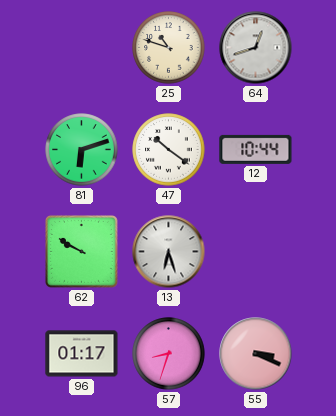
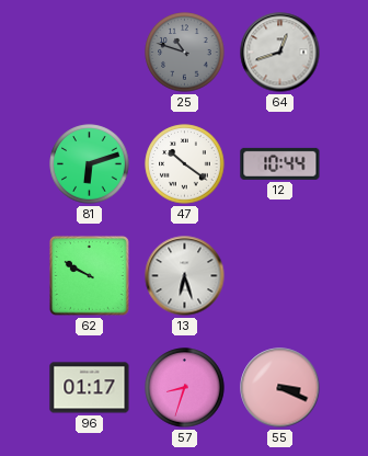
25 dial: cream -> grey (185, 53)
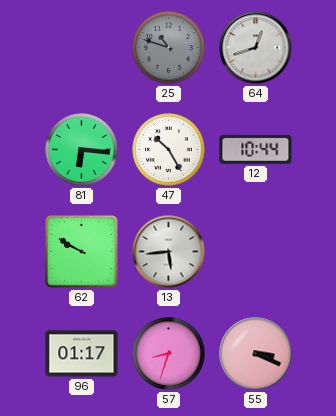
81: 6:12 -> 6:16 (82, 150)
47: 10:21 -> 10:25 (169, 150)
13: 6:27 -> 5:44 (169, 252)
